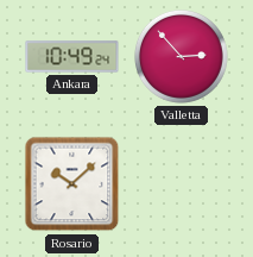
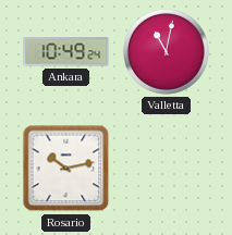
Valletta: 2:53 -> 11:02 (166, 51)
Rosario: 10:08 -> 10:13 (66, 169)
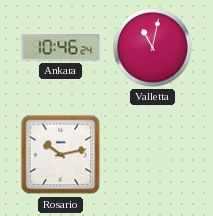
Ankara: 10:49 -> 10:46 (61, 48)
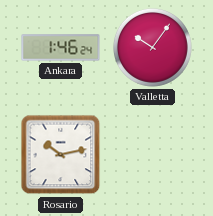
Ankara: 10:46 -> 1:46 (61, 48)
Valletta: 11:02 -> 10:06 (152, 47)
